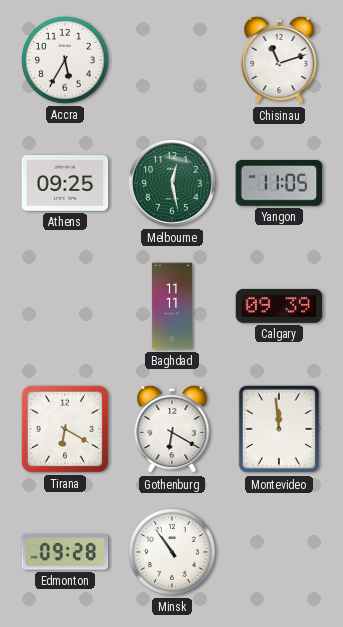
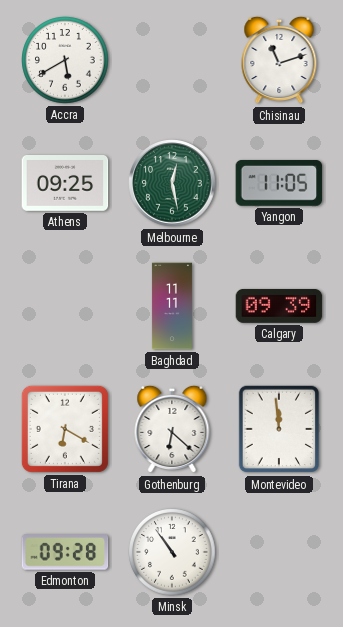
Accra: 5:35 -> 5:40 (65, 60)
Gothenburg: 6:20 -> 6:22 (172, 429)
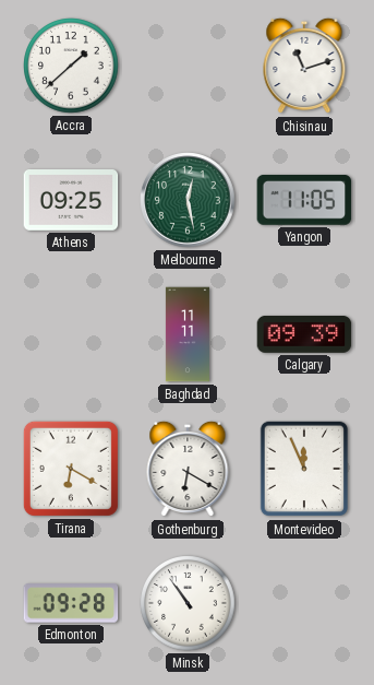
Accra: 5:40 -> 1:38 (71, 66)
Gothenburg: 6:22 -> 6:20 (188, 469)
Montevideo: 11:59 -> 11:56 (304, 469)
